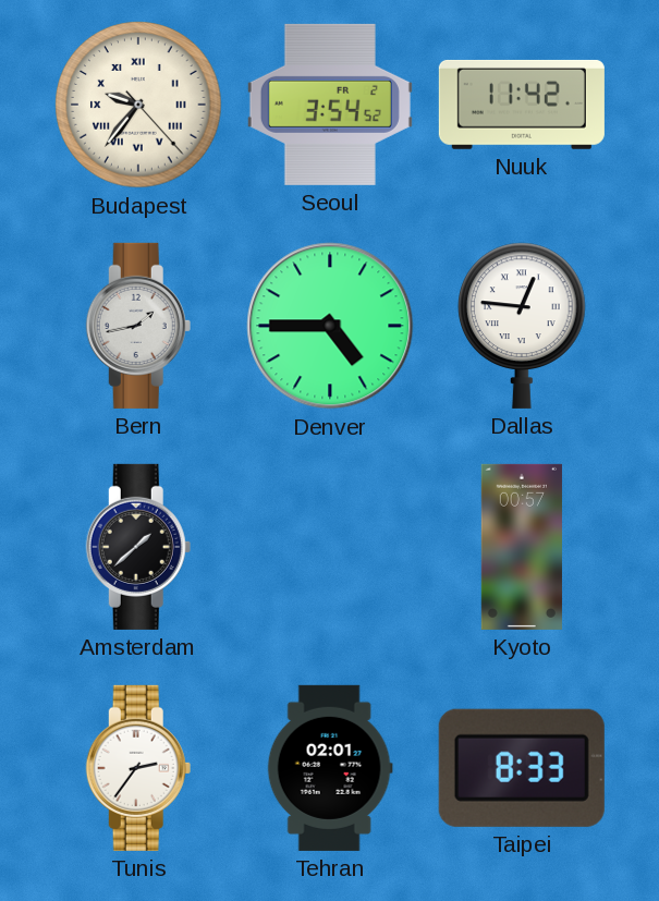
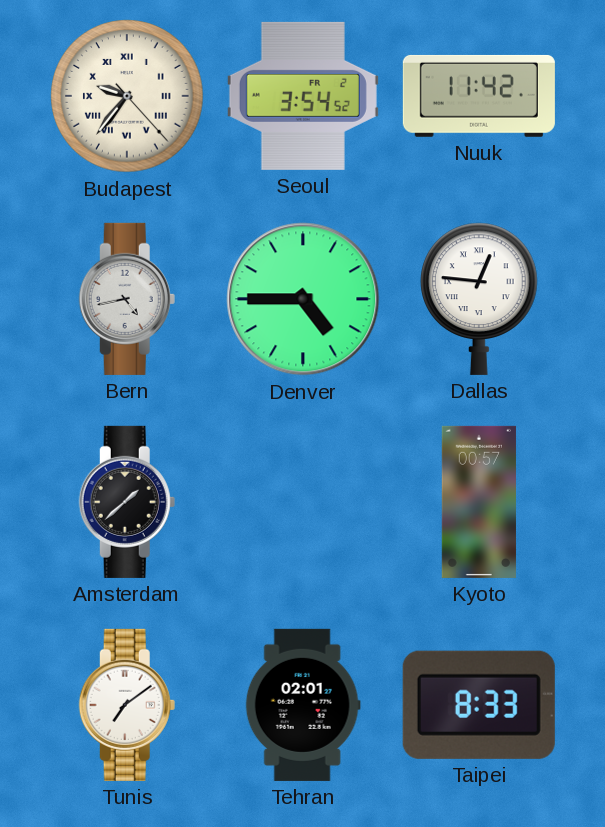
Bern: 1:43 -> 4:43 (127, 299)
Tunis: 2:36 -> 7:09 (127, 705)
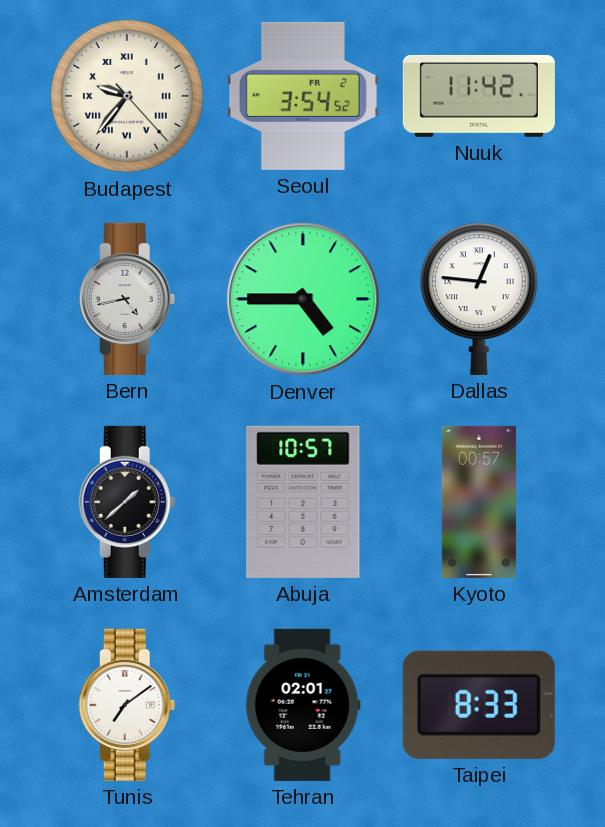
Abuja: none -> 10:57 (303, 502)
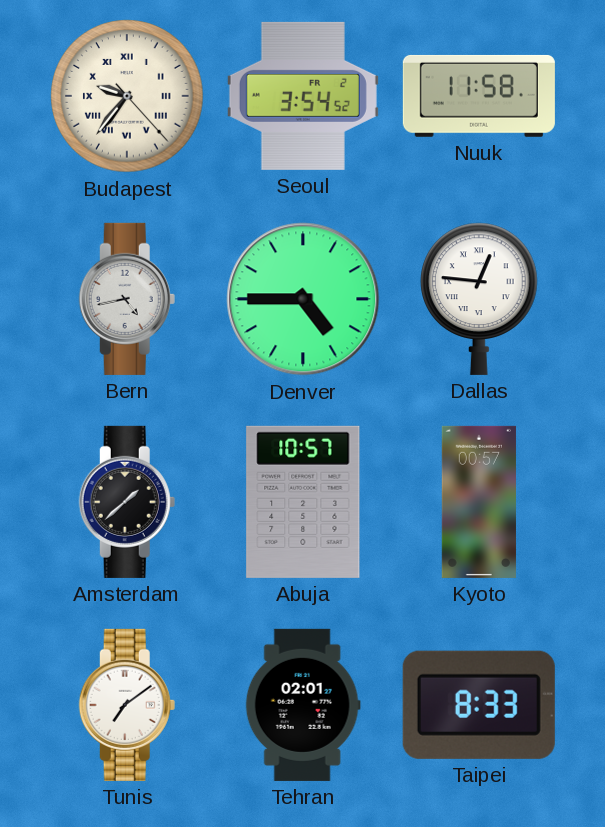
Nuuk: 11:42 -> 11:58 (479, 96)
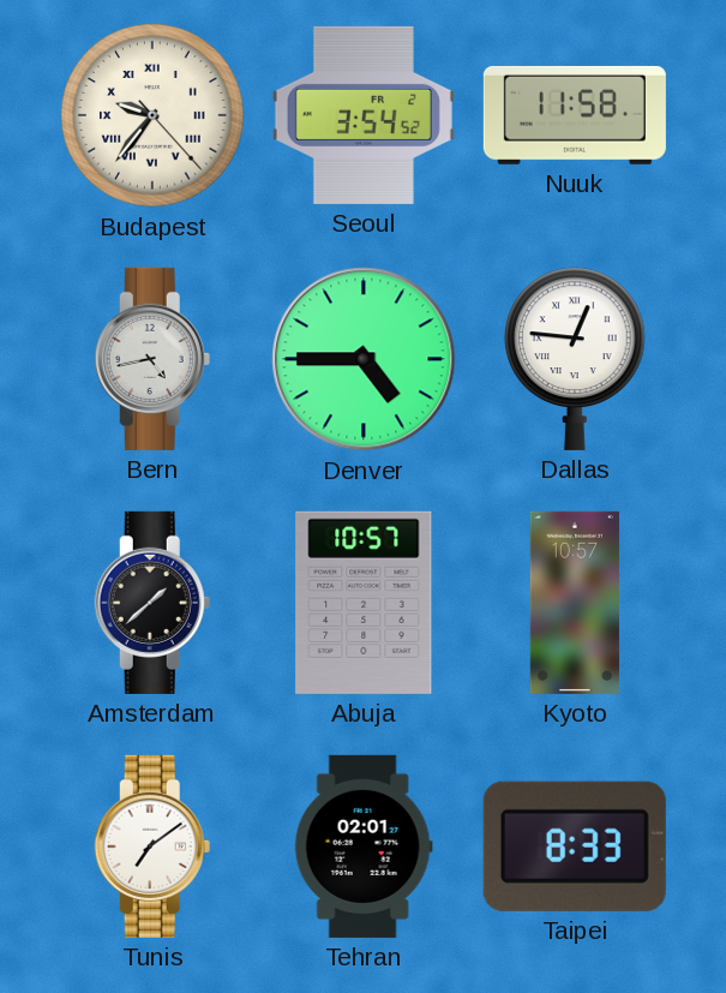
Kyoto: 00:57 -> 10:57 (575, 603)
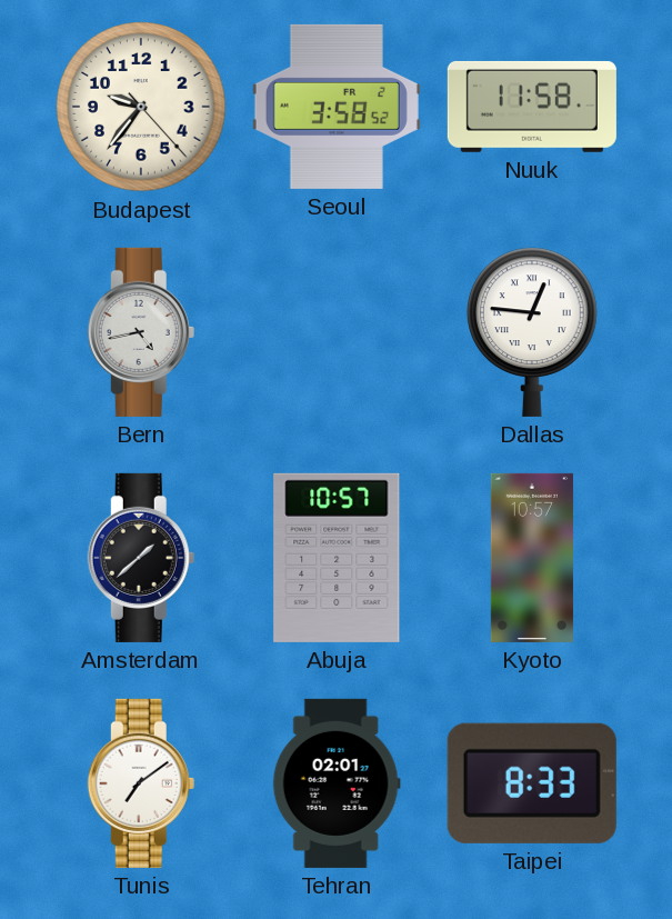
Budapest numerals: Roman -> Arabic (141, 107)
Seoul: 3:54 -> 3:58 (337, 107)
Denver: 4:45 -> none (364, 359)
